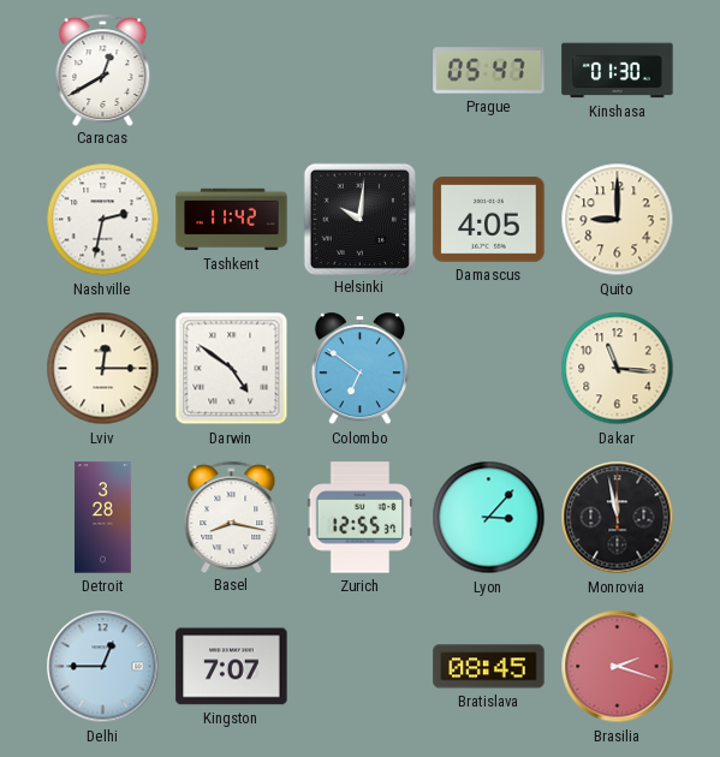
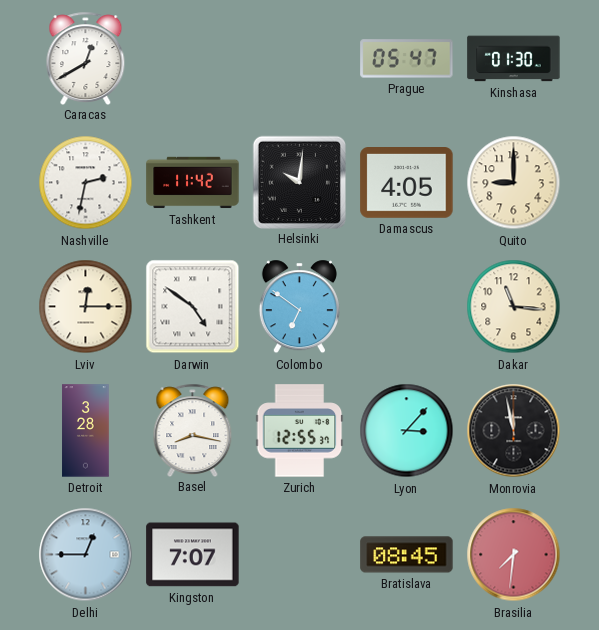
Brasilia: 2:18 -> 7:31 (514, 555)
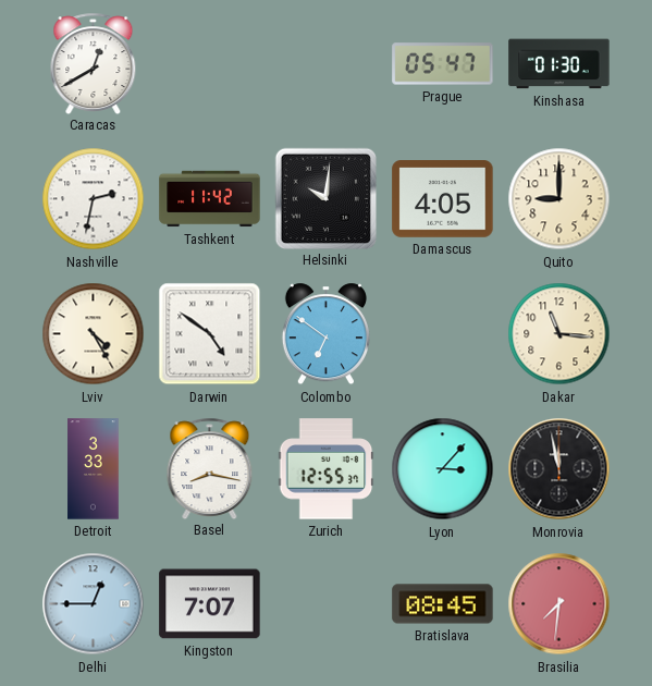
Lviv: 12:15 -> 4:25 (94, 334)
Detroit: 3:28 -> 3:33 (94, 469)
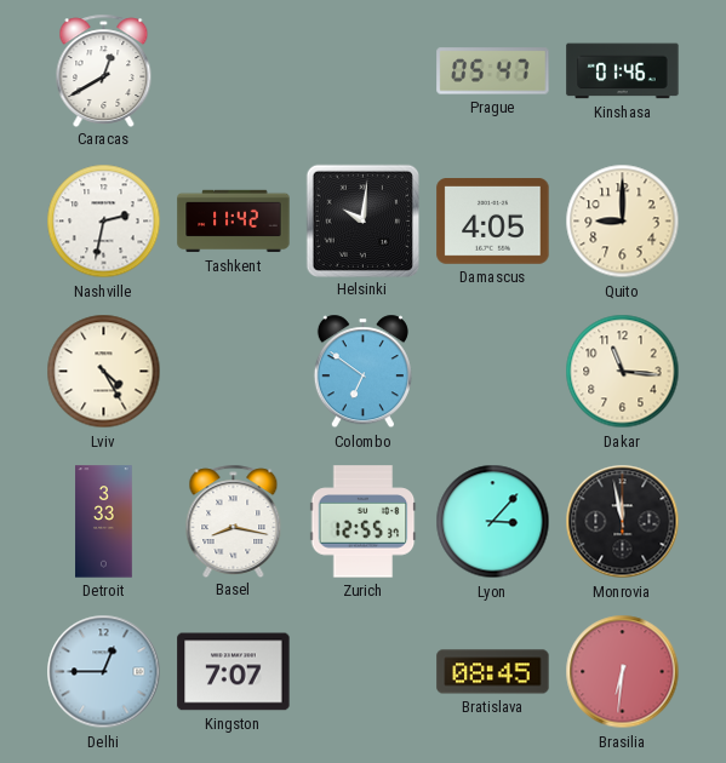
Kinshasa: 01:30 -> 01:46 (623, 71)
Darwin: 4:51 -> none (210, 334)
Brasilia: 7:31 -> 6:31 (623, 672)
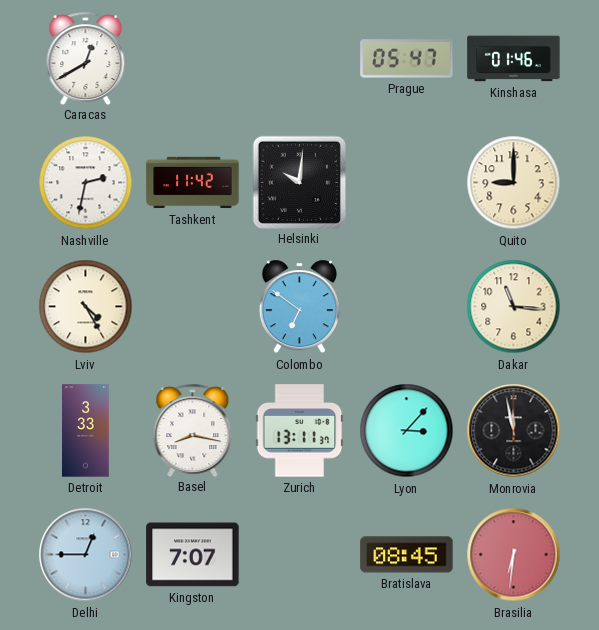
Damascus: 4:05 -> none (493, 222)
Zurich: 12:55 -> 13:11 (300, 431)
